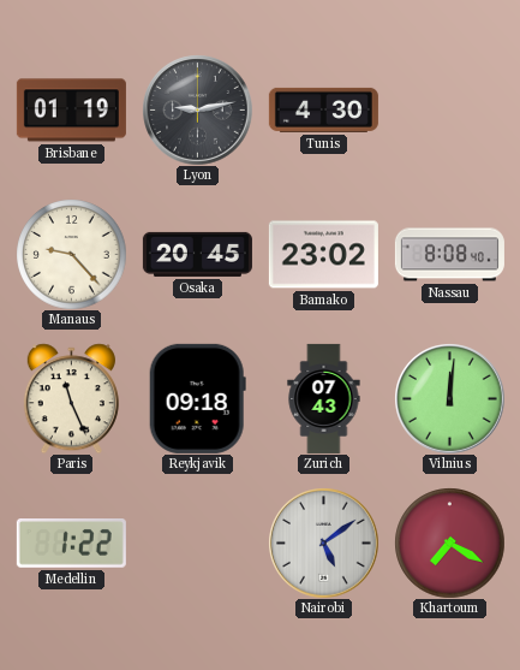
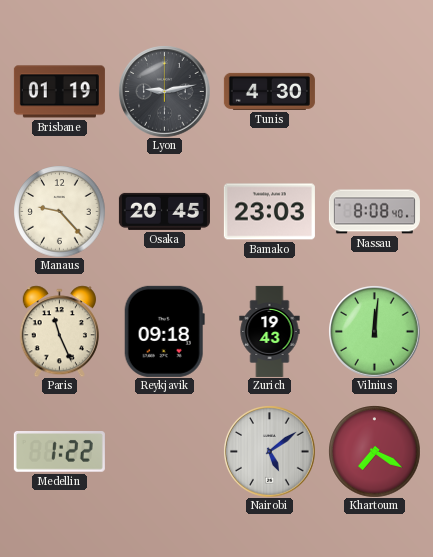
Bamako: 23:02 -> 23:03 (269, 212)
Zurich: 07:43 -> 19:43 (270, 331)
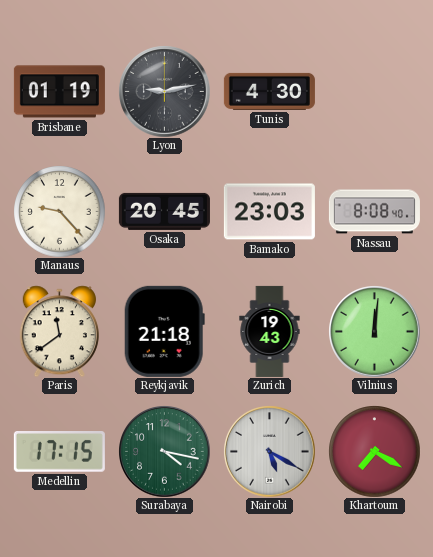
Paris: 11:26 -> 11:39 (59, 331)
Reykjavik: 09:18 -> 21:18 (164, 331)
Medellin: 1:22 -> 17:15 (59, 452)
Surabaya: none -> 4:17 (164, 451)
Nairobi: 5:09 -> 5:20 (269, 451)
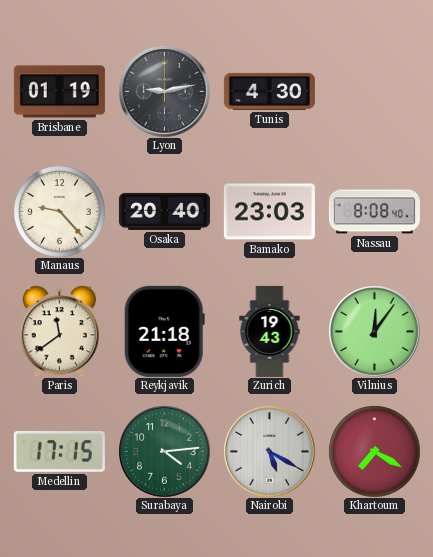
Osaka: 20:45 -> 20:40 (164, 211)
Vilnius: 12:01 -> 12:06 (374, 331)
Surabaya: 4:17 -> 4:14 (164, 451)
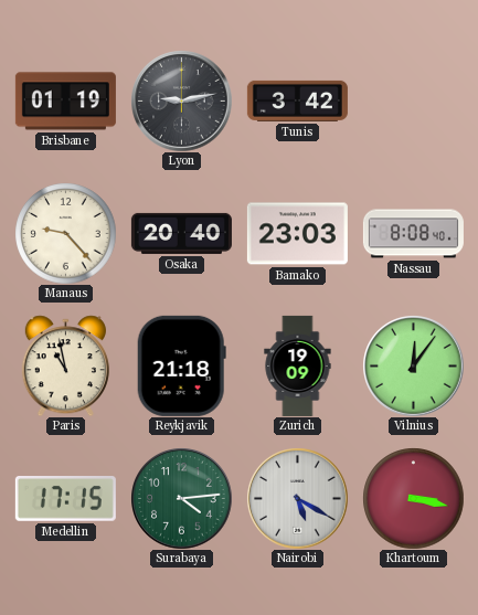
Tunis: 4:30 -> 3:42 (297, 100)
Paris: 11:39 -> 10:58 (65, 365)
Zurich: 19:43 -> 19:09 (298, 365)
Khartoum: 7:20 -> 3:17 (413, 498)
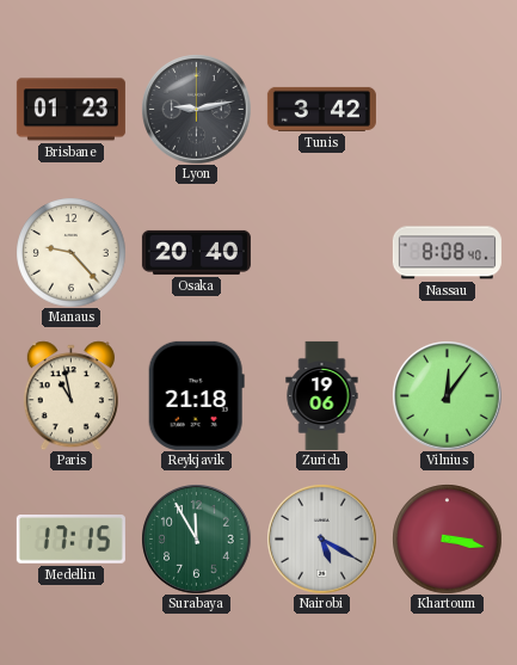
Brisbane: 01:19 -> 01:23 (70, 110)
Bamako: 23:03 -> none (297, 234)
Zurich: 19:09 -> 19:06 (322, 395)
Surabaya: 4:14 -> 11:55 (196, 538)
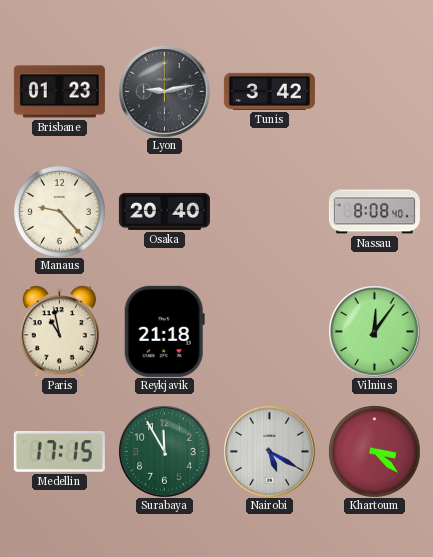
Zurich: 19:06 -> none (322, 395)
Khartoum: 3:17 -> 3:22 (374, 451)
